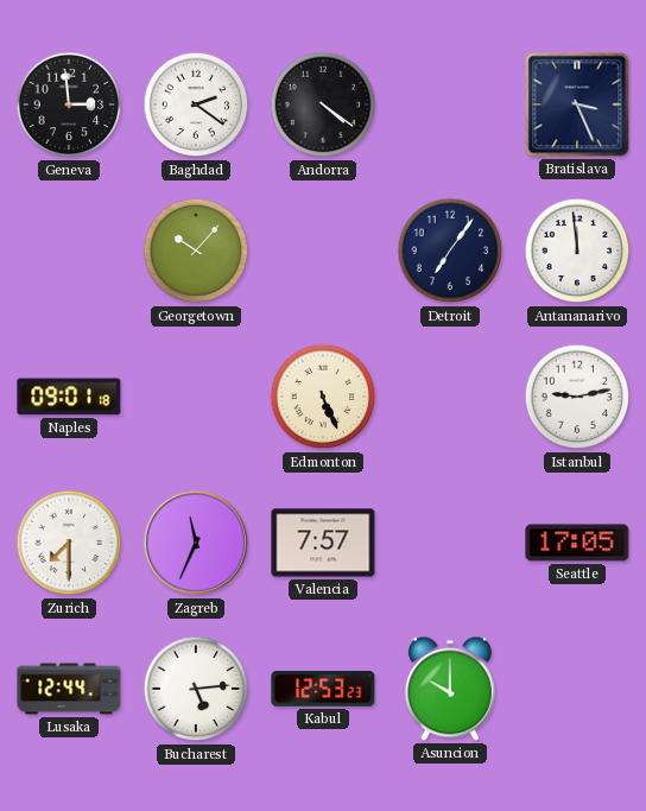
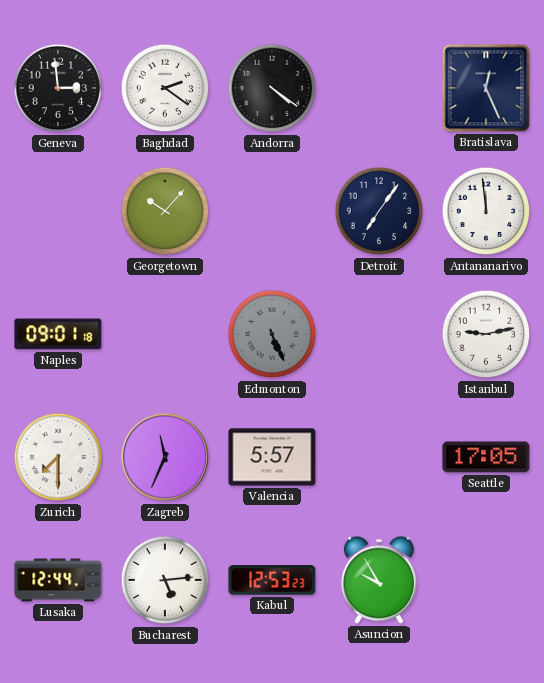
Bratislava: 3:26 -> 12:26 (486, 88)
Edmonton dial: cream -> grey (272, 334)
Valencia: 7:57 -> 5:57 (272, 457)
Asuncion: 10:00 -> 9:55 (379, 580)
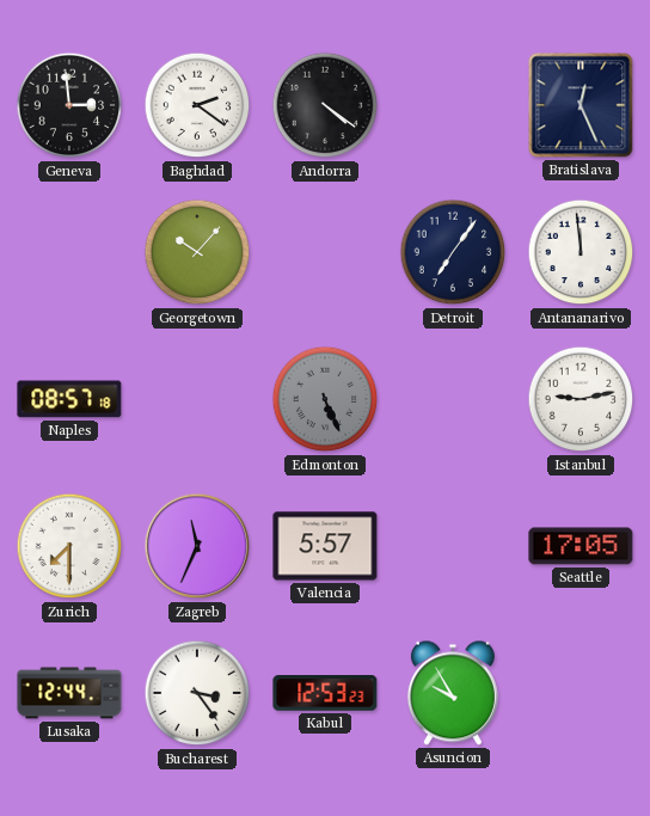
Naples: 09:01 -> 08:57 (69, 399)
Bucharest: 5:14 -> 3:24 (197, 693)
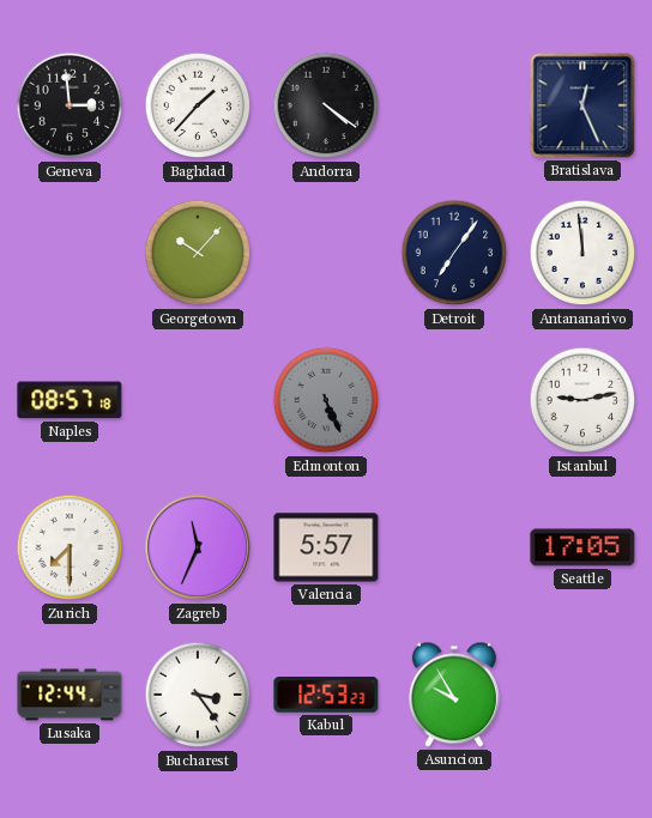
Baghdad: 2:21 -> 1:37 (198, 105)
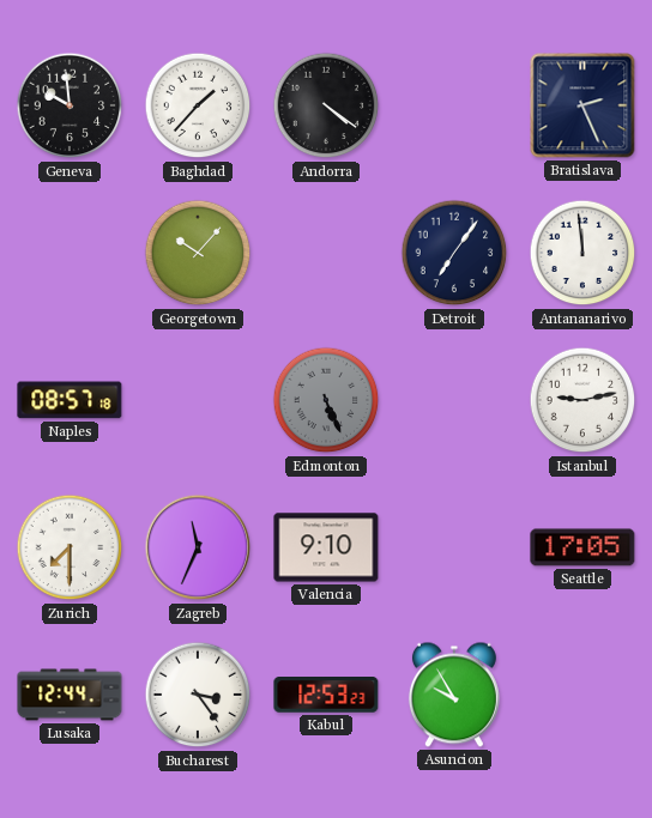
Geneva: 2:59 -> 9:59 (70, 105)
Bratislava: 12:26 -> 2:26 (582, 105)
Valencia: 5:57 -> 9:10 (326, 547)
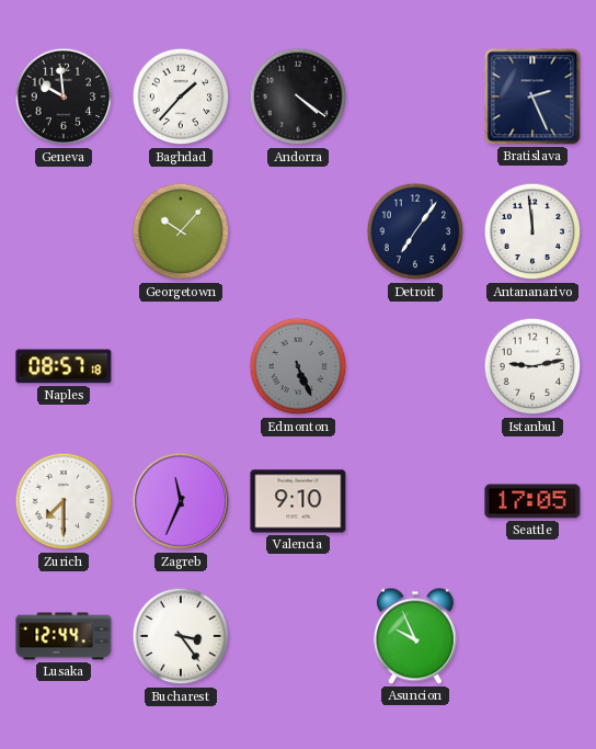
Kabul: 12:53 -> none (326, 695)
Asuncion: 9:55 -> 9:56 (415, 636)
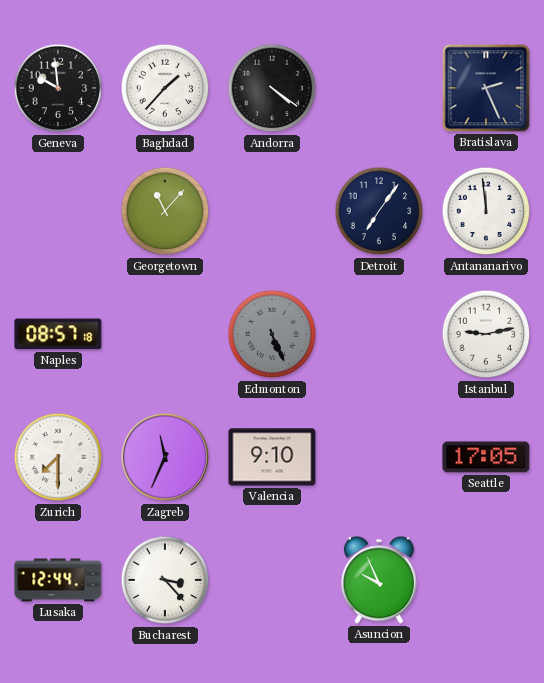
Georgetown: 10:07 -> 11:07 (165, 211)
Bucharest: 3:24 -> 3:23 (165, 580)
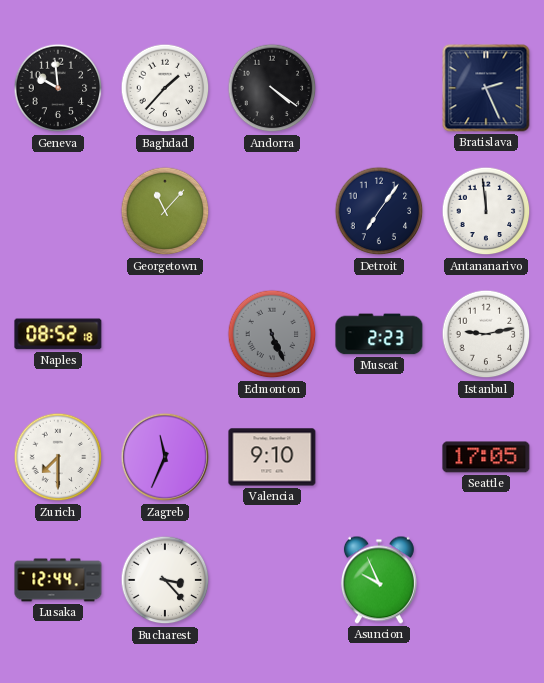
Naples: 08:57 -> 08:52 (58, 334)
Muscat: none -> 2:23 (379, 334)
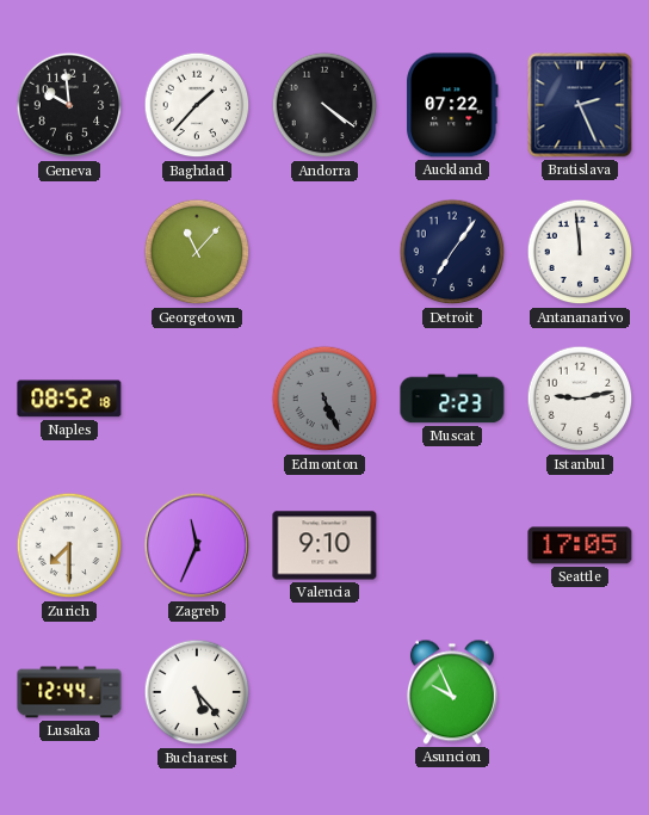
Auckland: none -> 07:22 (452, 105)
Bucharest: 3:23 -> 5:23 (197, 692)
